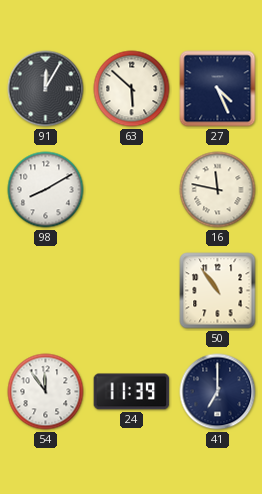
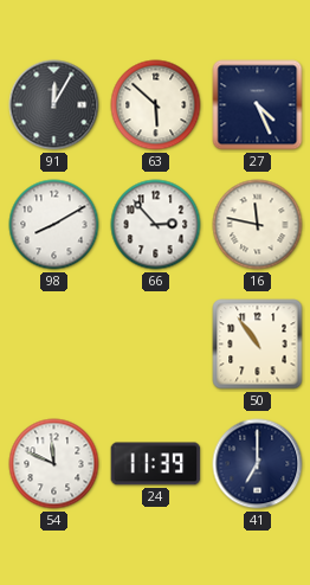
66: none -> 2:53 (156, 225)
54: 11:54 -> 11:49 (54, 464)
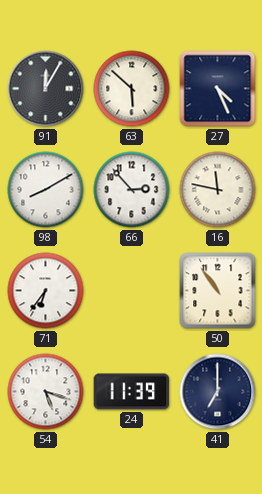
71: none -> 6:36 (46, 291)
54: 11:49 -> 5:18 (46, 392)
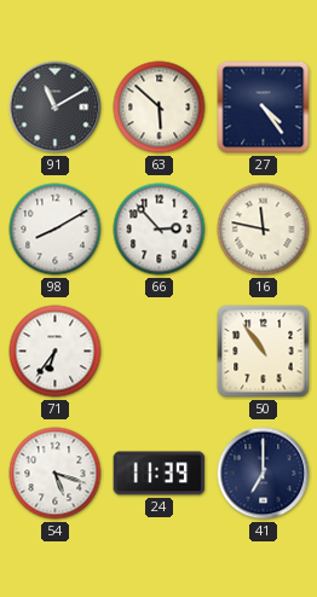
91: 12:05 -> 11:10 (56, 108)
27: 4:26 -> 4:24 (264, 108)
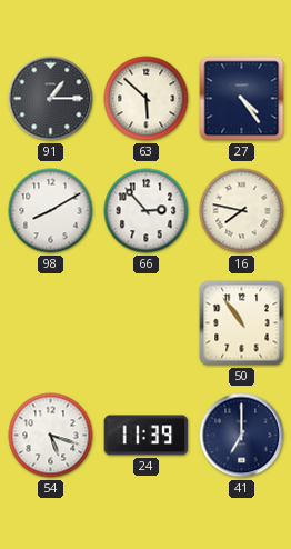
91: 11:10 -> 1:15 (51, 99)
16: 11:47 -> 7:47 (242, 211)
71: 6:36 -> none (56, 352)
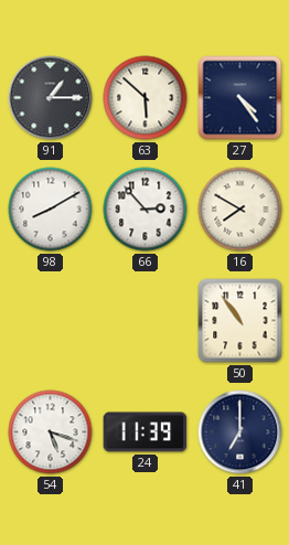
16: 7:47 -> 7:50 (240, 210)
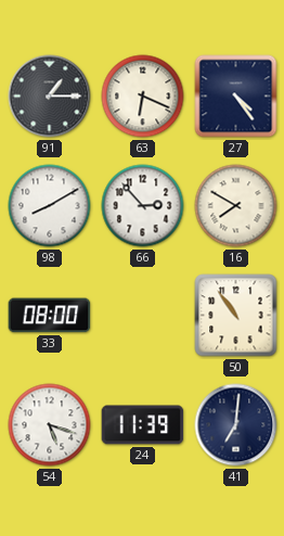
63: 5:52 -> 6:19 (143, 97)
33: none -> 08:00 (50, 316)
41: 7:00 -> 7:01 (236, 425)
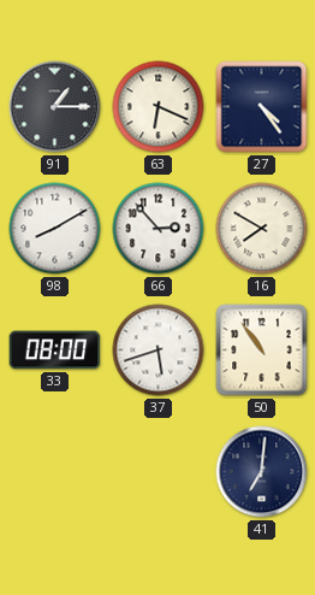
37: none -> 5:42 (159, 350)
54: 5:18 -> none (50, 425)
24: 11:39 -> none (143, 425)
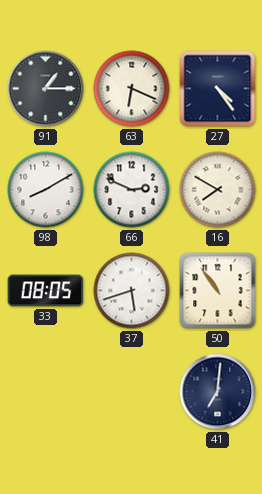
66: 2:53 -> 2:49 (132, 190)
33: 08:00 -> 08:05 (46, 291)
